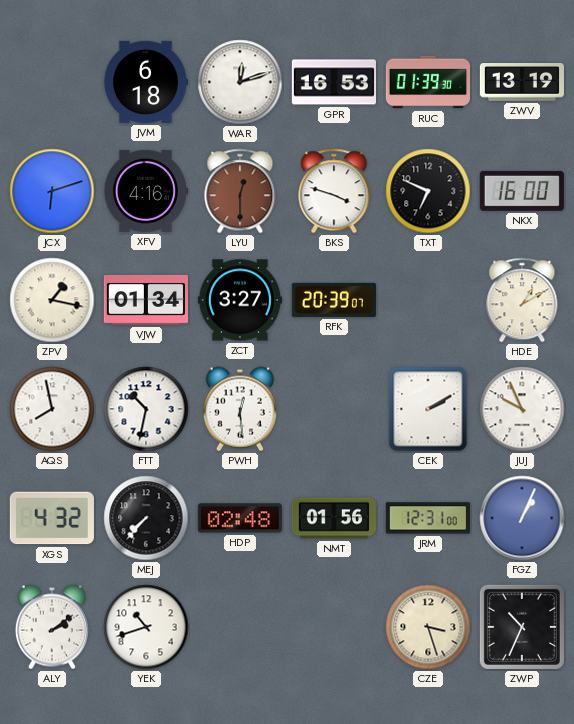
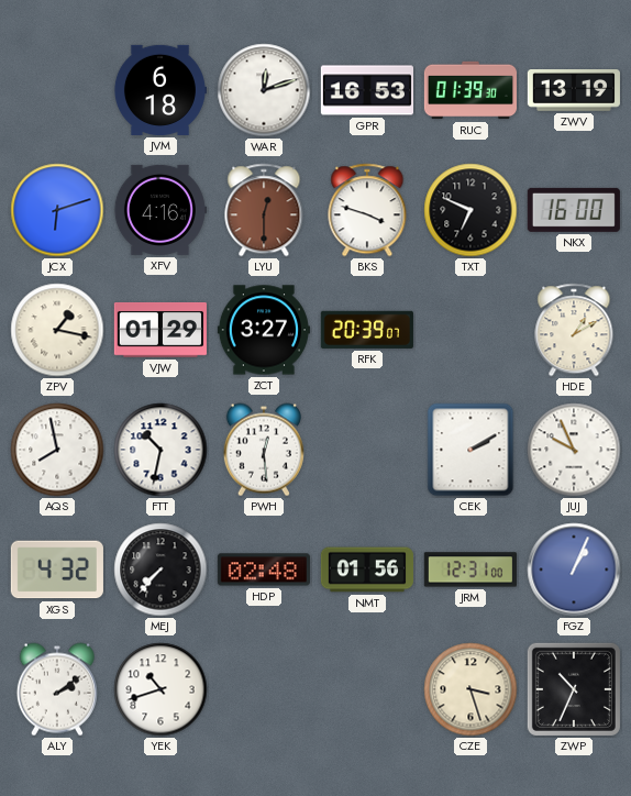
VJW: 01:34 -> 01:29 (160, 330)
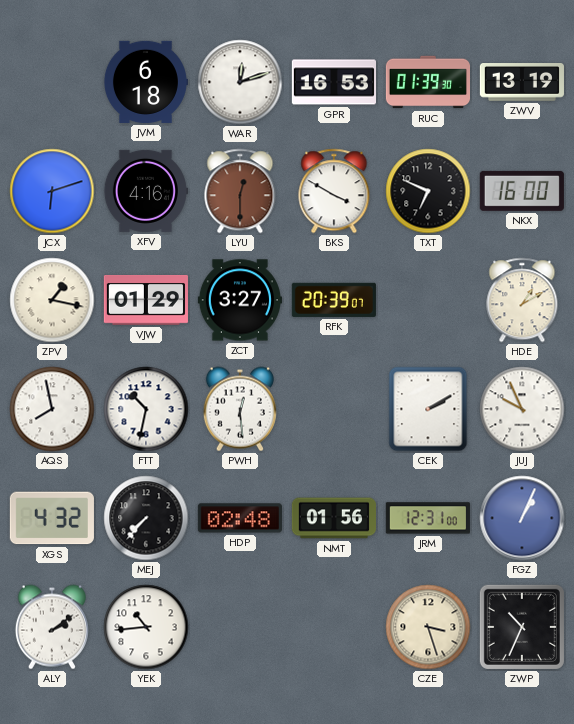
BKS: 3:48 -> 3:50 (334, 191)
YEK: 10:42 -> 10:44 (146, 627)
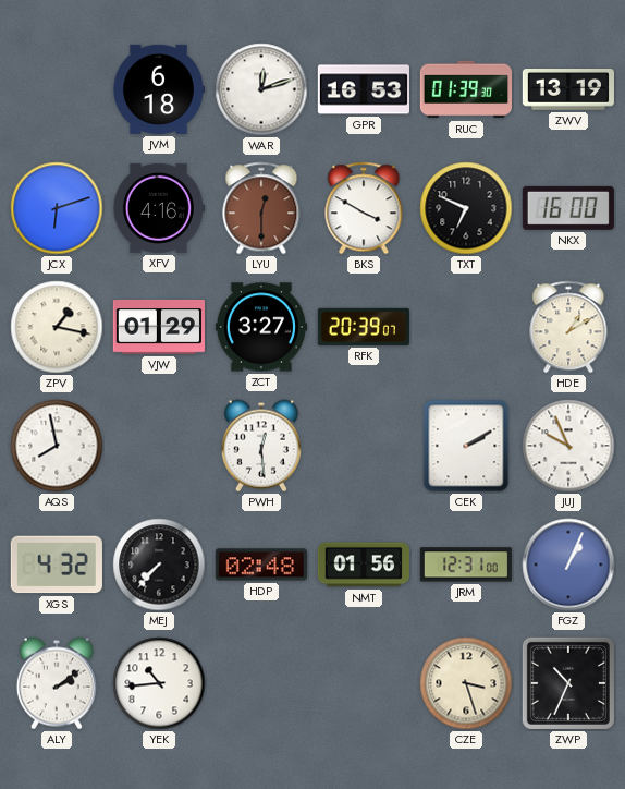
FTT: 10:32 -> none (146, 409)
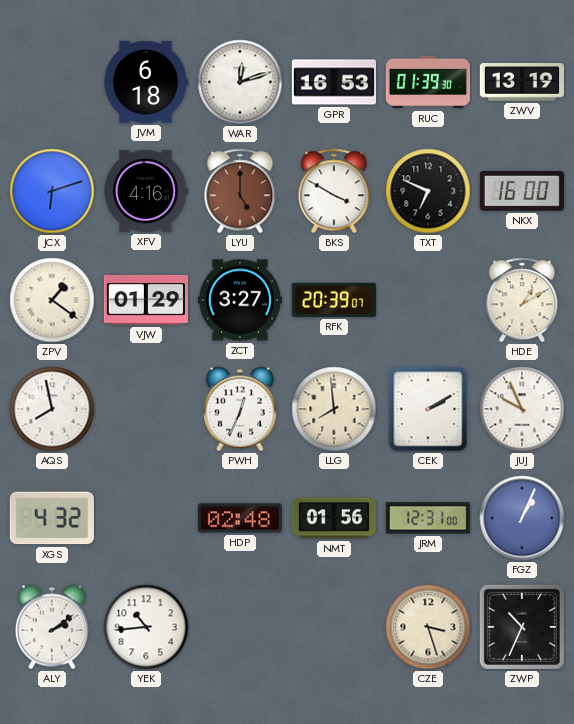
LYU: 12:30 -> 5:00 (240, 191)
ZPV: 1:17 -> 1:21 (52, 300)
PWH: 12:29 -> 12:34 (240, 409)
LLG: none -> 7:59 (334, 409)
MEJ: 7:37 -> none (159, 565)
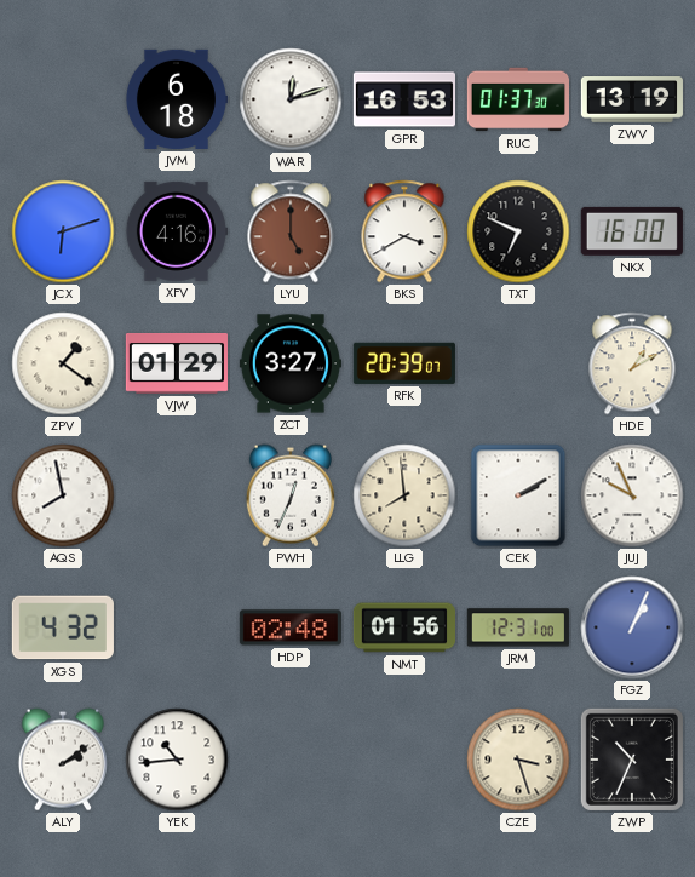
RUC: 01:39 -> 01:37 (517, 99)
BKS: 3:50 -> 3:40 (404, 231)
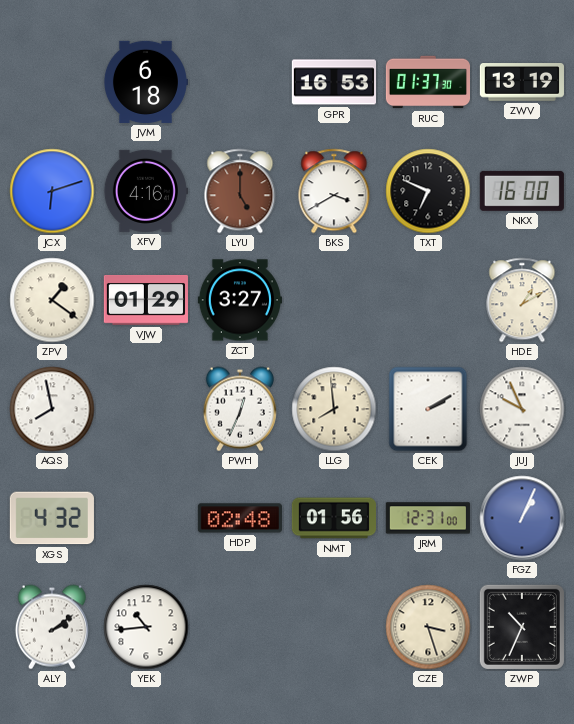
WAR: 12:12 -> none (291, 99)
RFK: 20:39 -> none (404, 363)
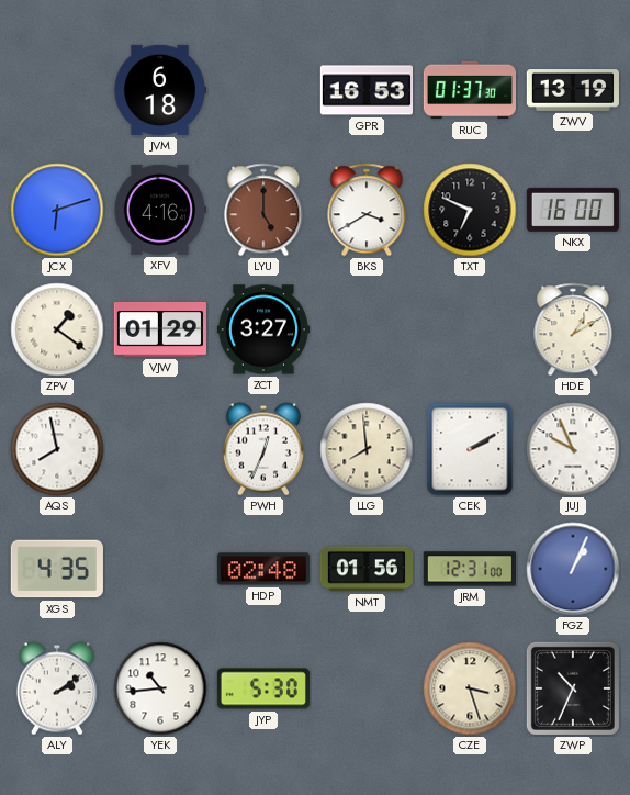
XGS: 4:32 -> 4:35 (57, 569)
JYP: none -> 5:30 (263, 688)
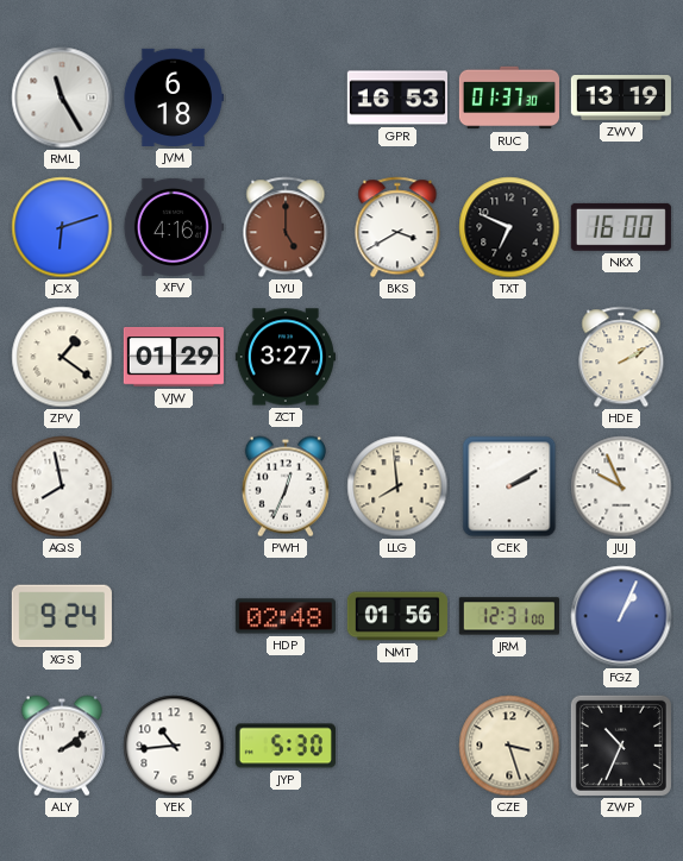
RML: none -> 11:25 (62, 98)
HDE: 1:10 -> 2:10 (621, 357)
XGS: 4:35 -> 9:24 (62, 616)
